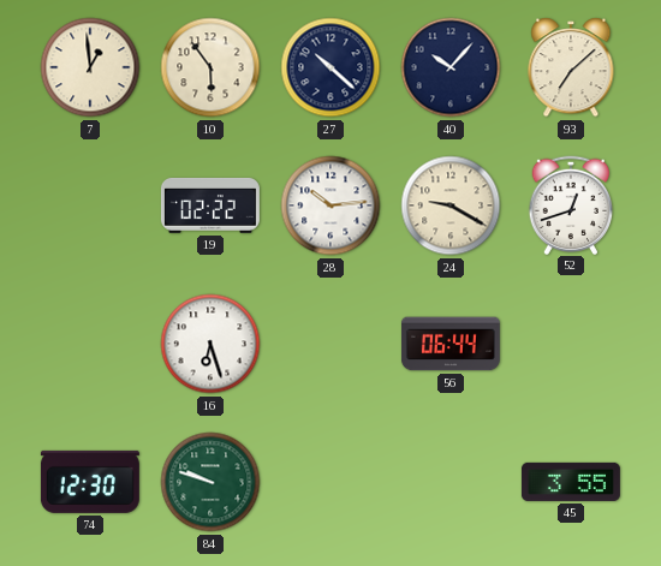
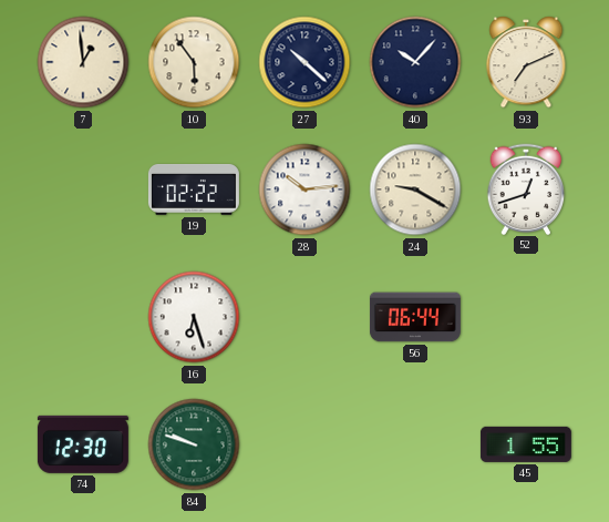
93: 7:08 -> 7:11 (526, 62)
45: 3:55 -> 1:55 (526, 444)
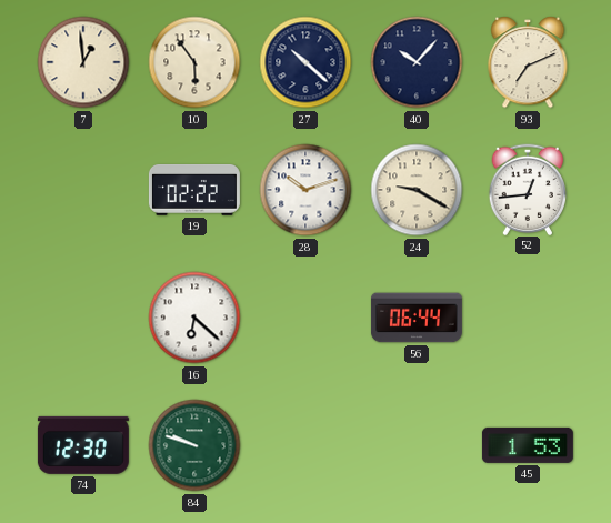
28: 10:14 -> 10:12 (305, 190)
52: 12:42 -> 12:44 (528, 189)
16: 6:27 -> 6:22 (194, 318)
45: 1:55 -> 1:53 (528, 445)
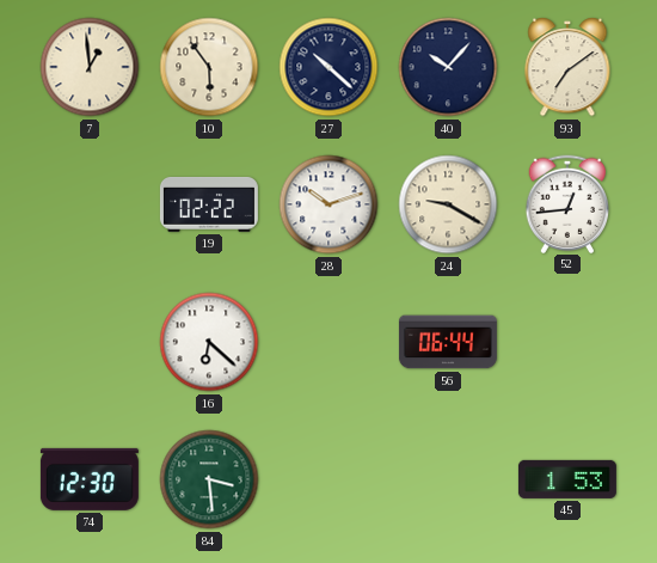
93: 7:11 -> 7:09 (567, 67)
84: 9:48 -> 3:29 (209, 479)
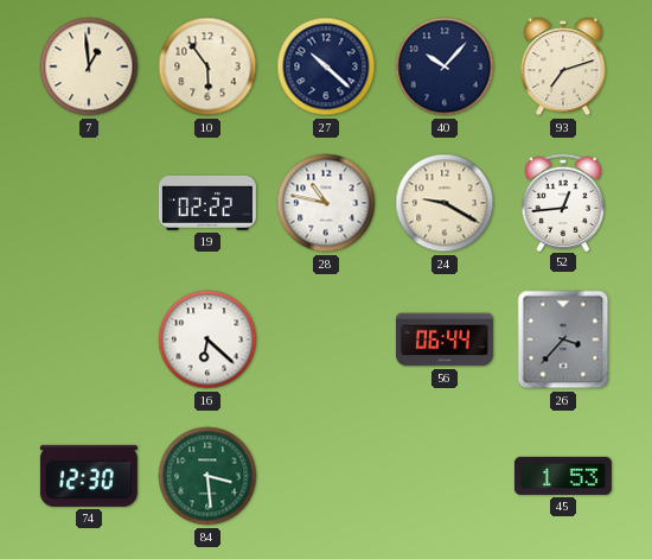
93: 7:09 -> 7:12 (563, 66)
28: 10:12 -> 10:47 (326, 203)
26: none -> 3:37 (563, 339)
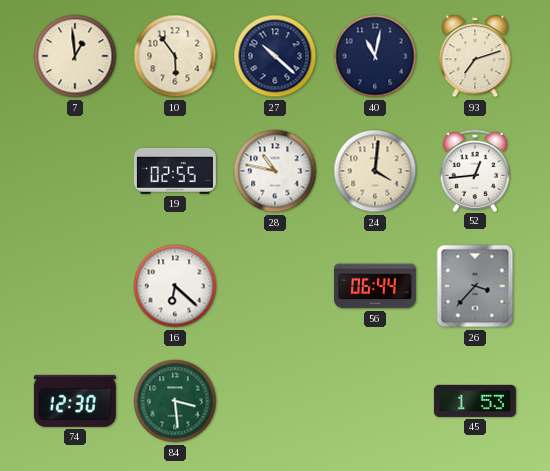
40: 10:07 -> 11:02 (375, 56)
19: 02:22 -> 02:55 (175, 171)
24: 9:20 -> 4:01 (375, 171)
